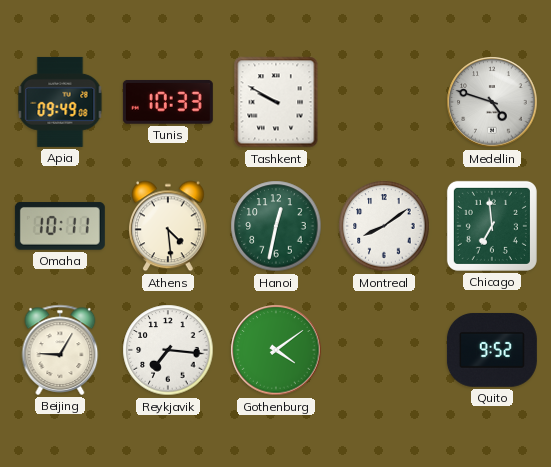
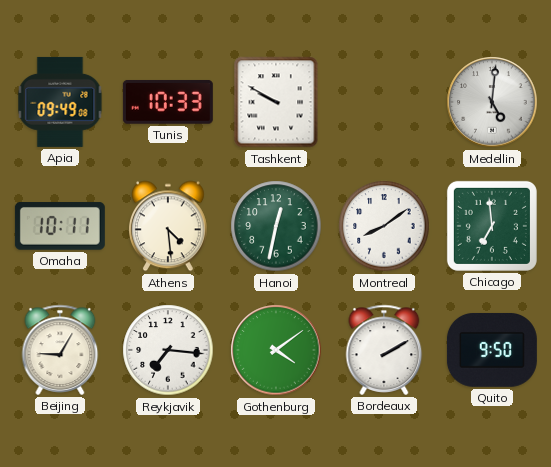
Medellin: 4:48 -> 5:01 (492, 102)
Bordeaux: none -> 2:10 (384, 350)
Quito: 9:52 -> 9:50 (492, 350)
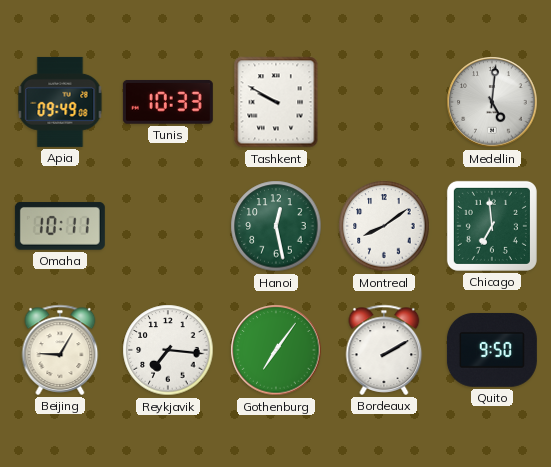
Athens: 4:29 -> none (168, 226)
Hanoi: 12:32 -> 12:28 (276, 226)
Gothenburg: 4:09 -> 7:06 (276, 350)
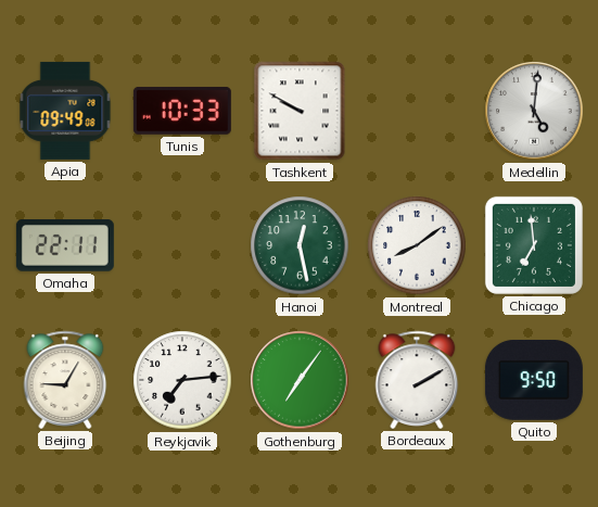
Omaha: 10:11 -> 22:11 (65, 246)
Reykjavik: 7:16 -> 7:14 (182, 380)
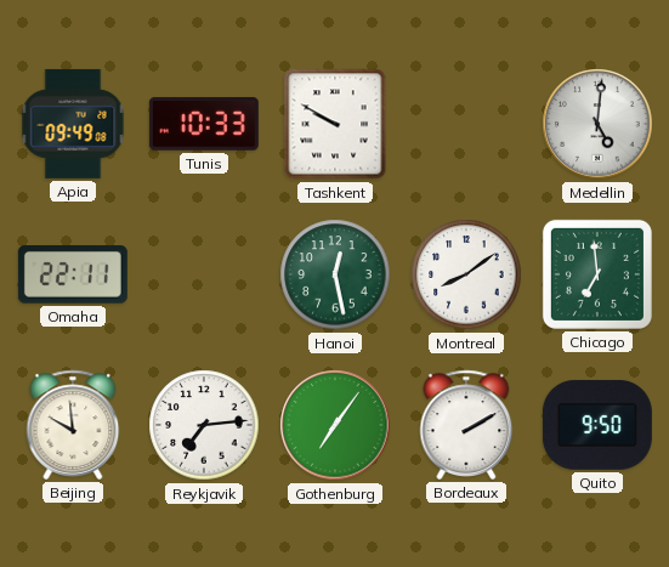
Beijing: 9:05 -> 9:59 (73, 425)
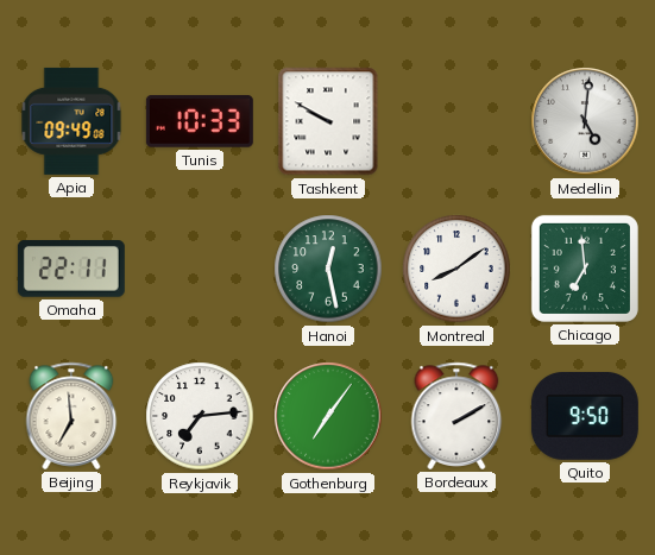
Beijing: 9:59 -> 6:59 (71, 416)
